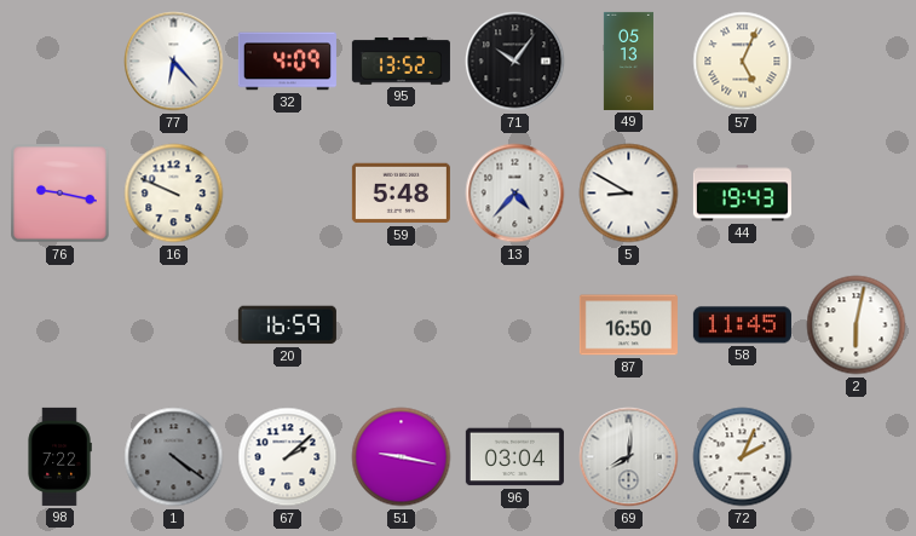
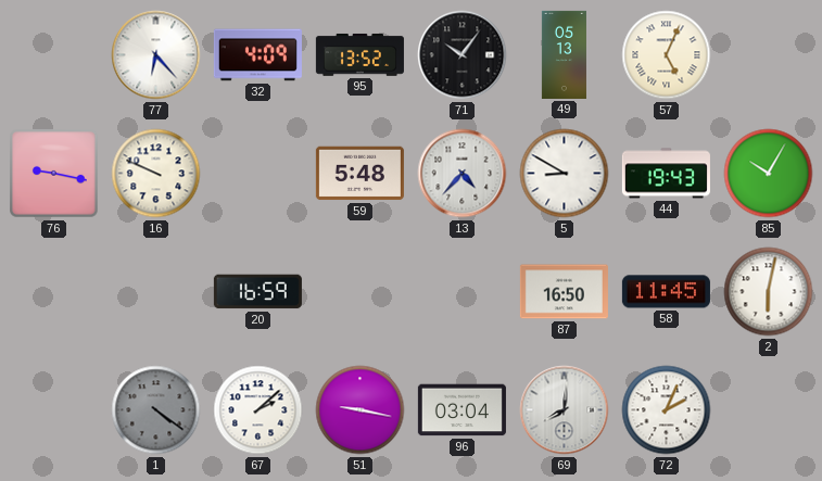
85: none -> 10:05 (769, 174)
98: 7:22 -> none (59, 456)
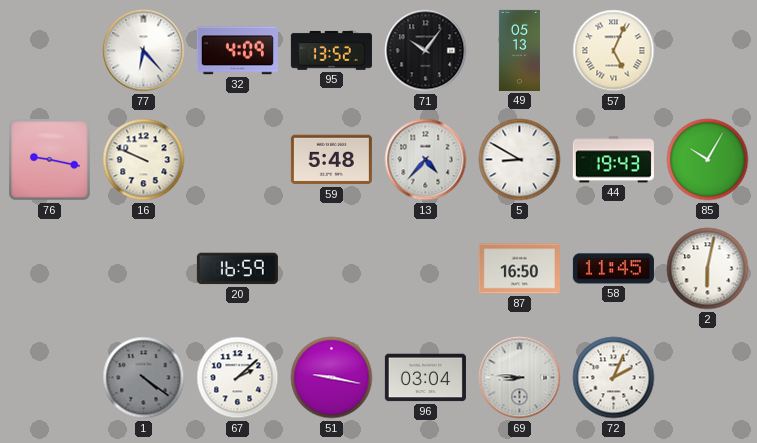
69: 8:01 -> 8:46 (520, 378)
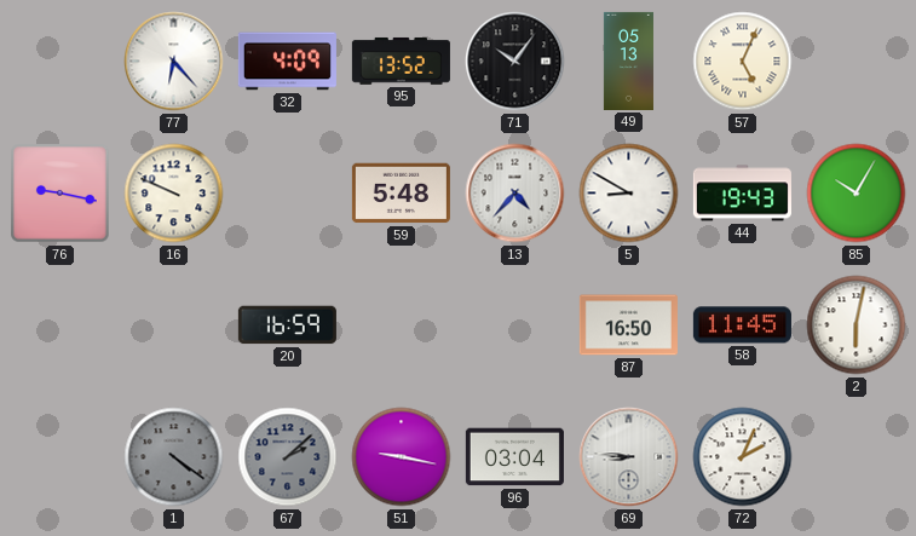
67 dial: white -> grey (288, 457)
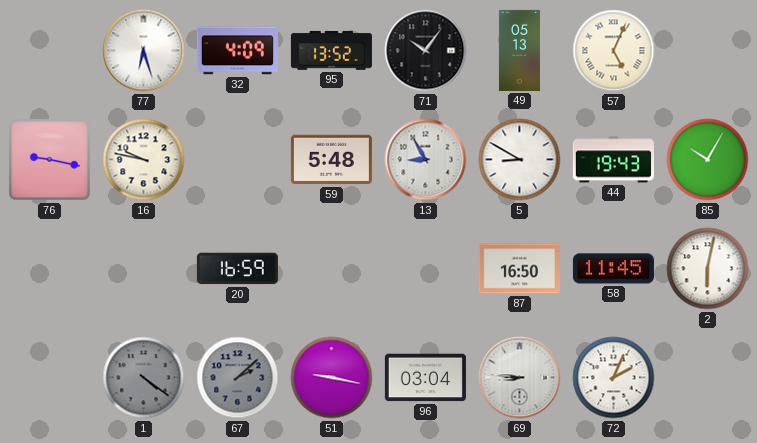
77: 6:23 -> 6:27 (144, 51)
16: 9:49 -> 9:47 (144, 160)
13: 4:37 -> 8:55 (426, 160)
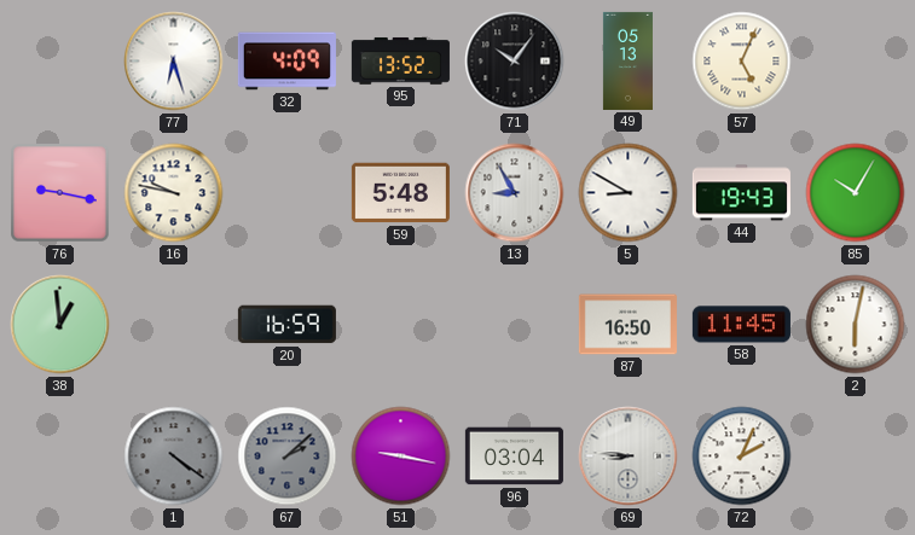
38: none -> 12:59 (60, 325)
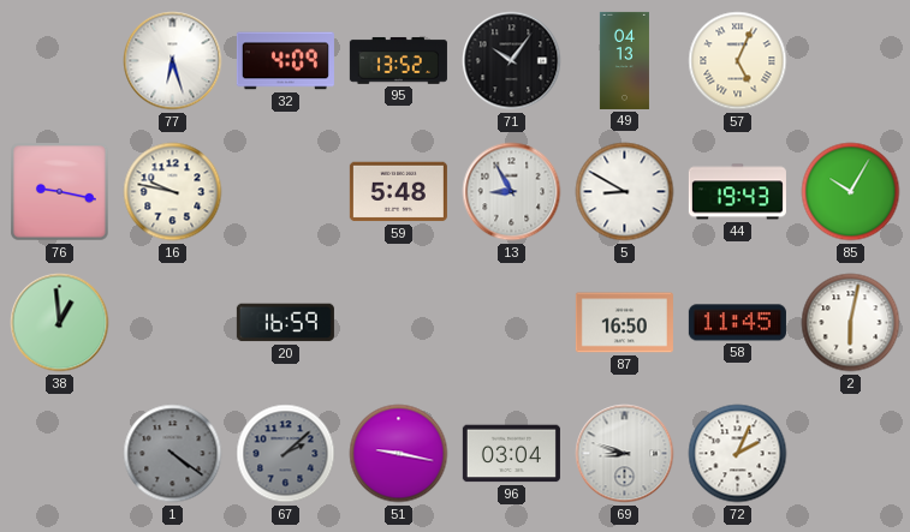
49: 05:13 -> 04:13 (624, 60)
69: 8:46 -> 8:48 (625, 454)
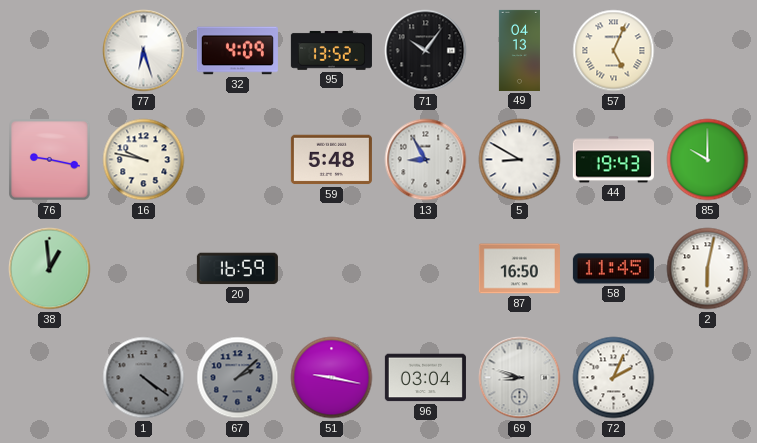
85: 10:05 -> 10:00 (708, 160)
